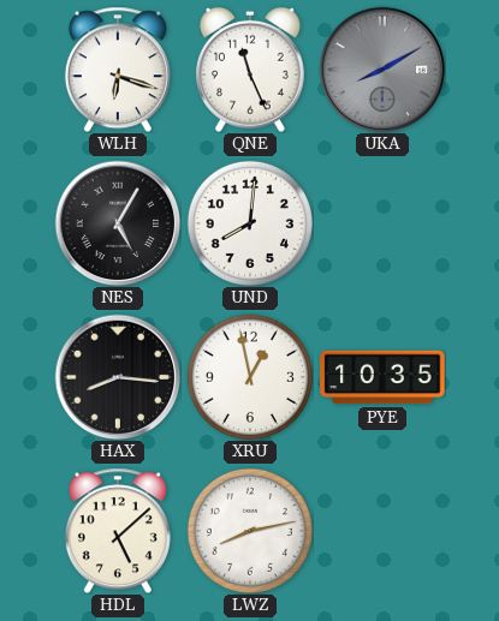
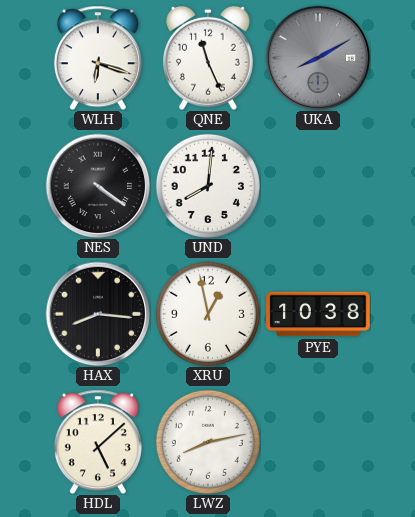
NES: 5:05 -> 4:21 (98, 186)
PYE: 10:35 -> 10:38 (318, 314)
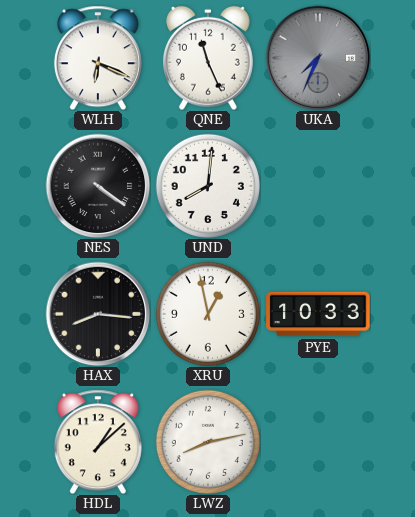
WLH: 6:18 -> 6:19 (98, 58)
UKA: 8:10 -> 7:34 (318, 58)
PYE: 10:38 -> 10:33 (318, 314)
HDL: 5:08 -> 1:08 (98, 442)
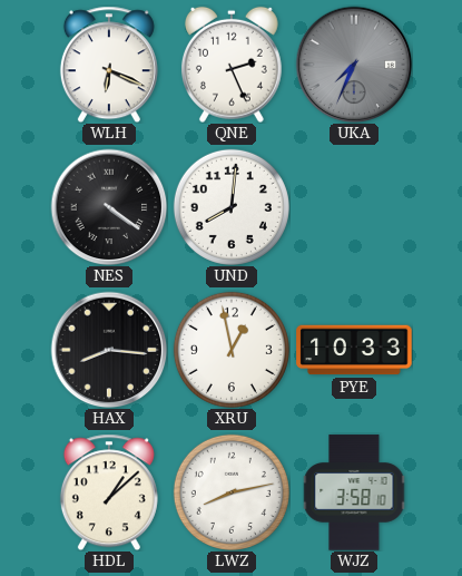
QNE: 11:26 -> 2:26 (232, 65)
WJZ: none -> 3:58 (354, 492)
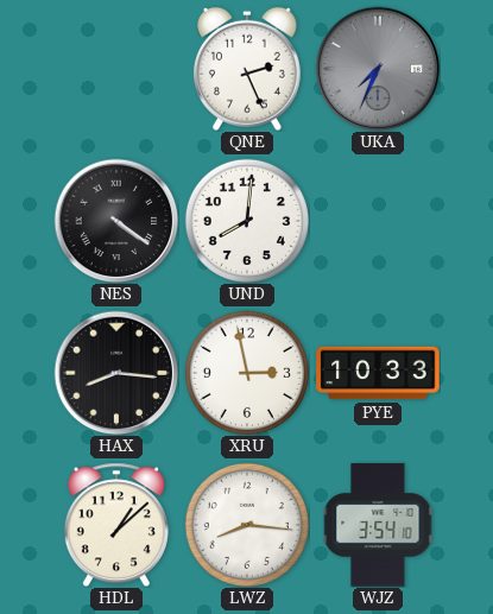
WLH: 6:19 -> none (109, 65)
XRU: 12:58 -> 2:58 (247, 373)
LWZ: 8:13 -> 8:16 (247, 525)
WJZ: 3:58 -> 3:54 (378, 525)
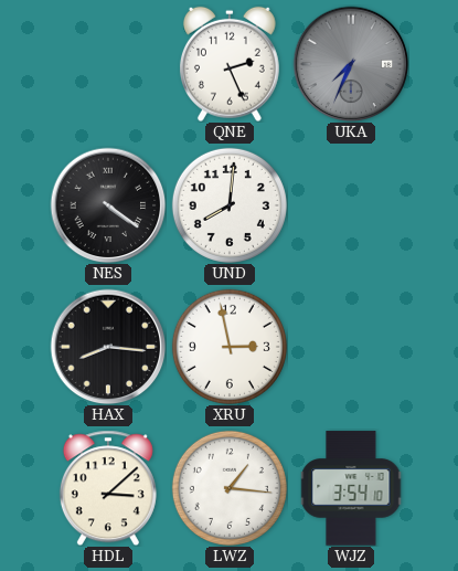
PYE: 10:33 -> none (378, 373)
HDL: 1:08 -> 3:08 (108, 488)
LWZ: 8:16 -> 1:16 (230, 488)
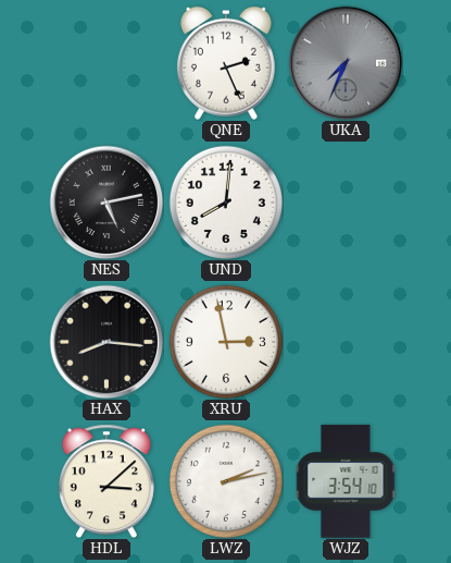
NES: 4:21 -> 5:13 (107, 203)
LWZ: 1:16 -> 2:13 (226, 481)
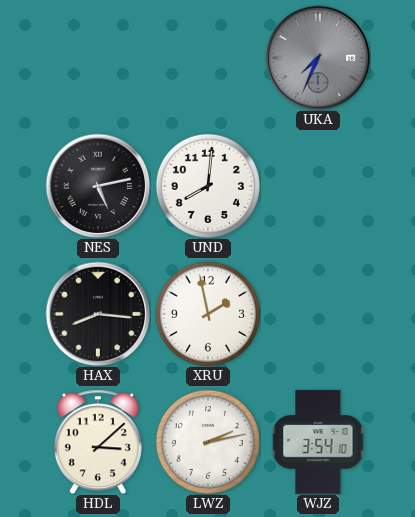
QNE: 2:26 -> none (226, 63)
XRU: 2:58 -> 1:58 (208, 314)
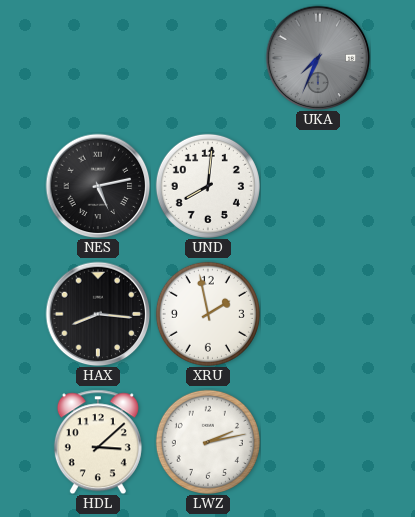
WJZ: 3:54 -> none (318, 442)
